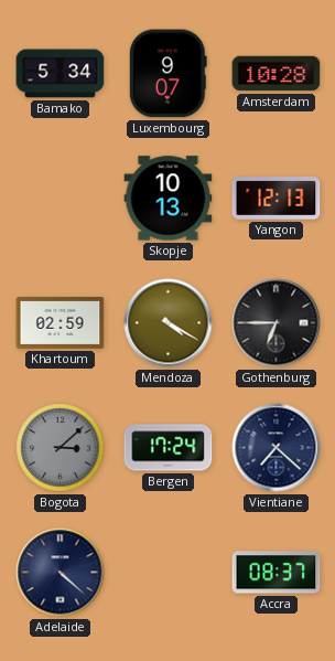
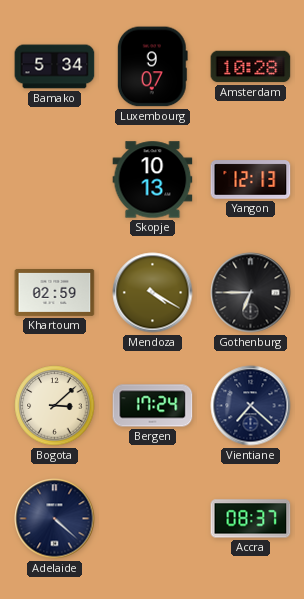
Bogota dial: grey -> cream (55, 406)
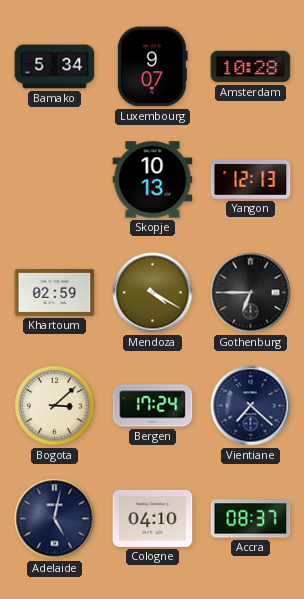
Adelaide: 4:22 -> 5:02 (55, 519)
Cologne: none -> 04:10 (153, 518)
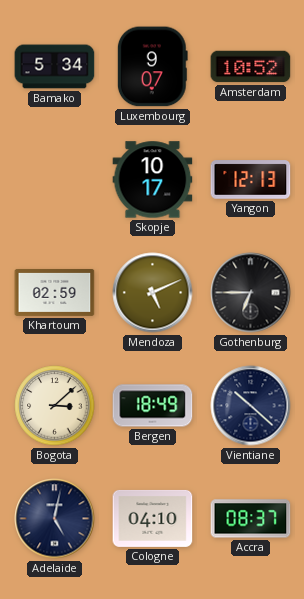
Amsterdam: 10:28 -> 10:52 (251, 67)
Skopje: 10:13 -> 10:17 (153, 180)
Mendoza: 4:20 -> 5:11 (153, 293)
Bergen: 17:24 -> 18:49 (153, 406)
Vientiane: 7:22 -> 10:22 (251, 406)
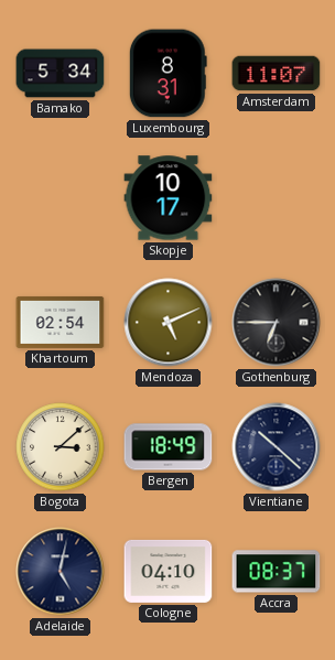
Luxembourg: 9:07 -> 8:31 (167, 74)
Amsterdam: 10:52 -> 11:07 (277, 74)
Yangon: 12:13 -> none (251, 180)
Khartoum: 02:59 -> 02:54 (61, 322)
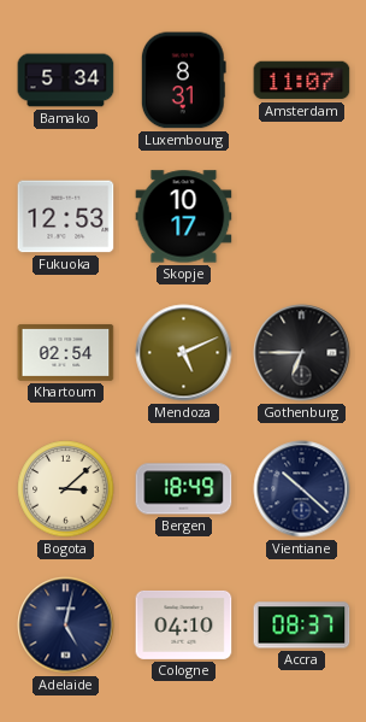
Fukuoka: none -> 12:53 (66, 217)
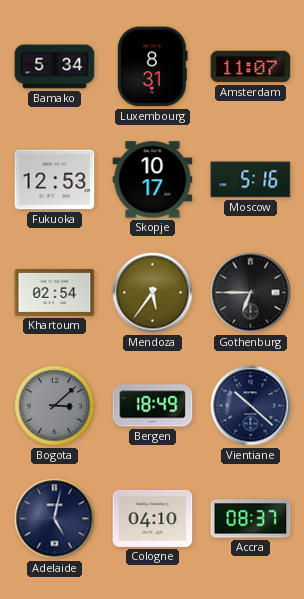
Moscow: none -> 5:16 (251, 180)
Mendoza: 5:11 -> 5:36 (153, 293)
Bogota dial: cream -> grey (55, 406)
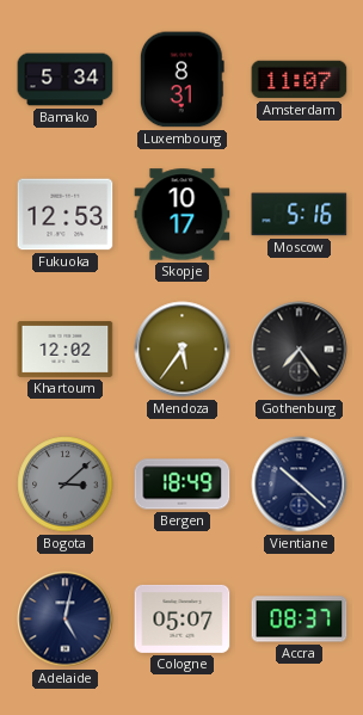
Khartoum: 02:54 -> 12:02 (66, 349)
Gothenburg: 6:45 -> 7:24 (300, 350)
Cologne: 04:10 -> 05:07 (183, 618)
